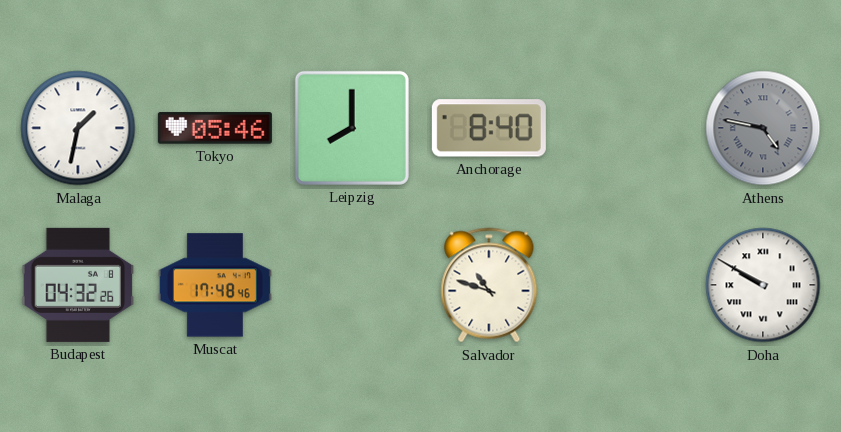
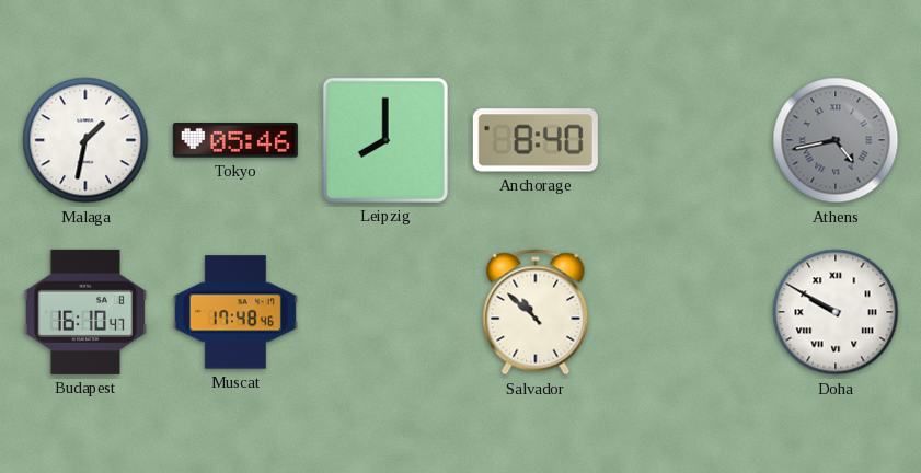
Athens: 4:47 -> 4:43 (836, 140)
Budapest: 04:32 -> 16:10 (85, 312)
Salvador: 10:48 -> 10:52 (536, 312)
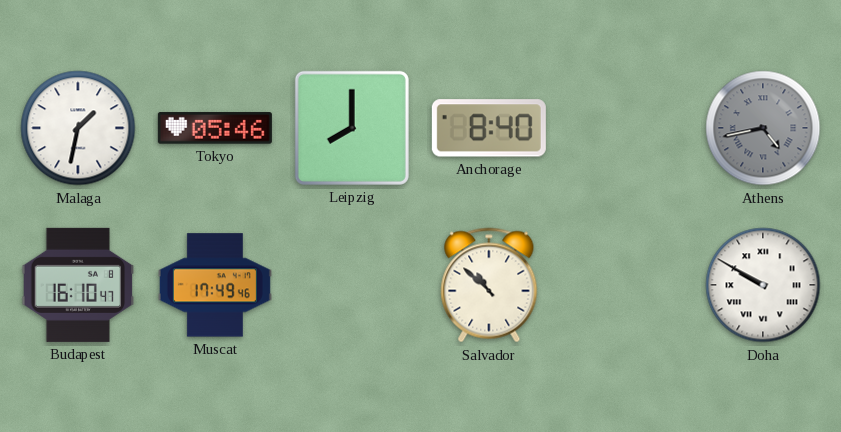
Muscat: 17:48 -> 17:49 (215, 285)
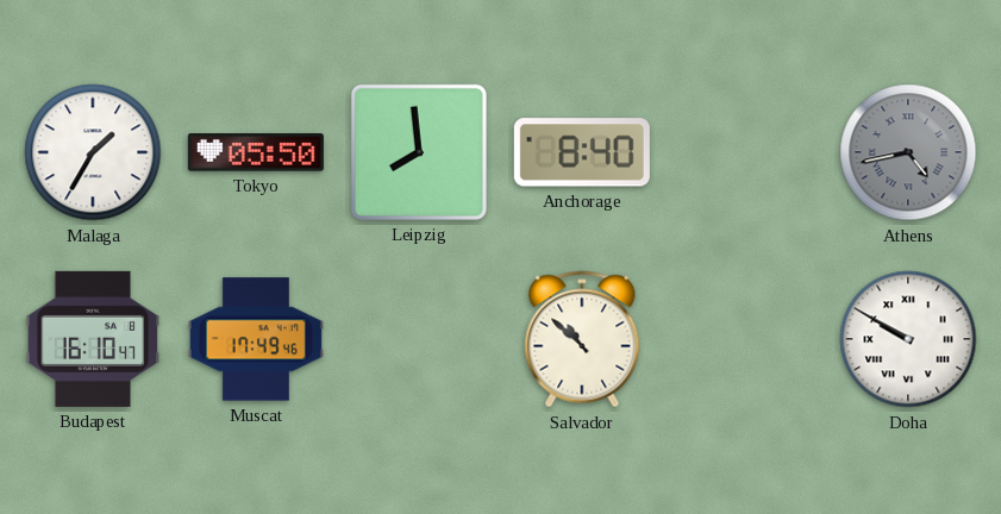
Malaga: 1:32 -> 1:35 (93, 152)
Tokyo: 05:46 -> 05:50 (256, 152)
Leipzig: 8:00 -> 7:59 (419, 152)
